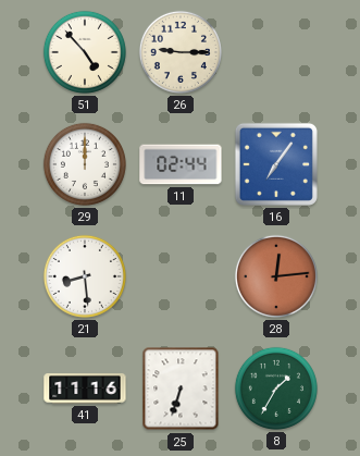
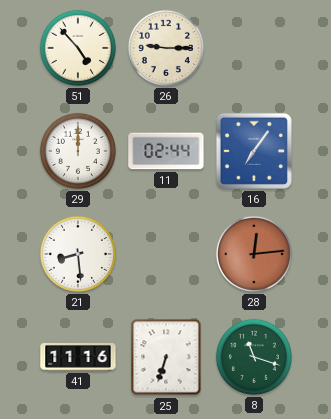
8: 1:35 -> 11:18 (254, 357)
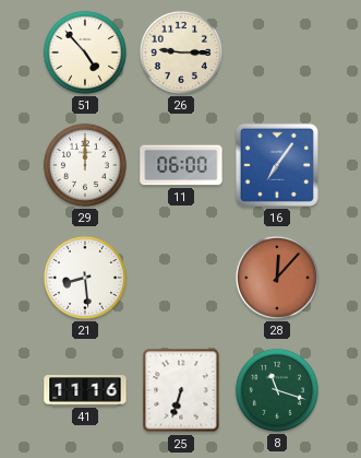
11: 02:44 -> 06:00 (181, 165)
28: 12:14 -> 12:07 (277, 278)
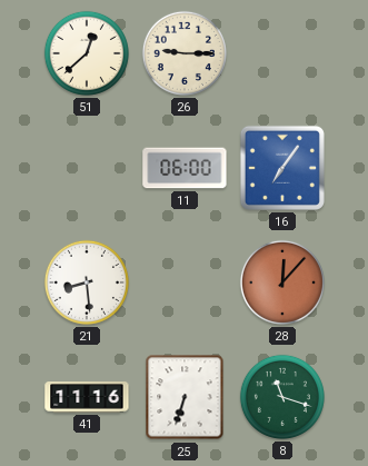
51: 4:53 -> 12:38 (87, 53)
29: 12:00 -> none (85, 165)
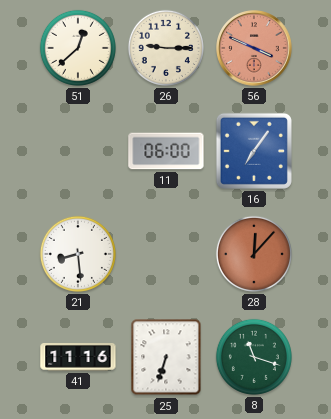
56: none -> 3:49 (254, 48)
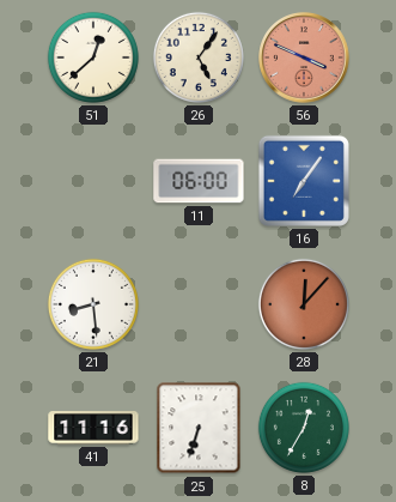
26: 9:15 -> 5:06 (199, 58)
8: 11:18 -> 12:35 (304, 428)
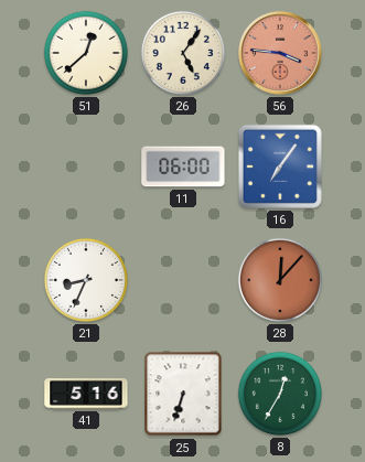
56: 3:49 -> 3:46 (280, 53)
21: 8:29 -> 8:34 (86, 280)
41: 11:16 -> 5:16 (86, 394)
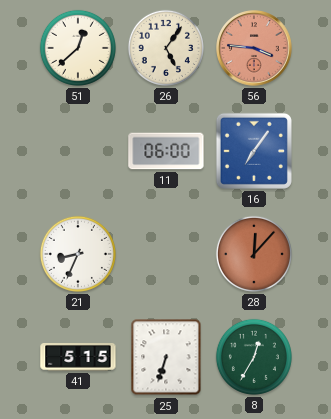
41: 5:16 -> 5:15 (78, 357)
